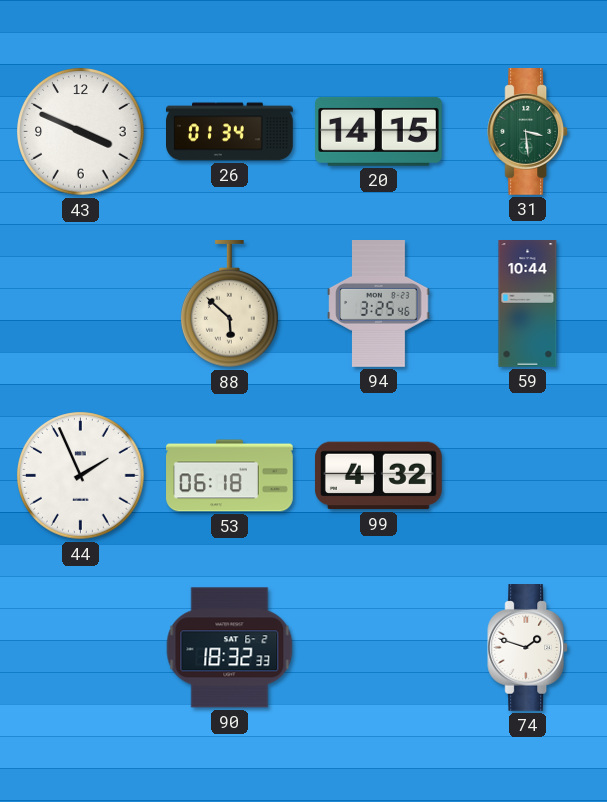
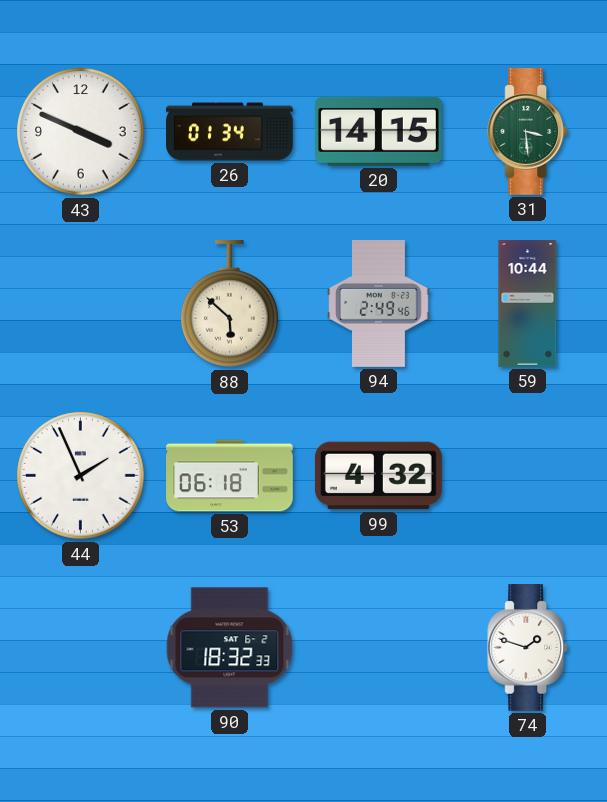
94: 3:25 -> 2:49 (379, 304)
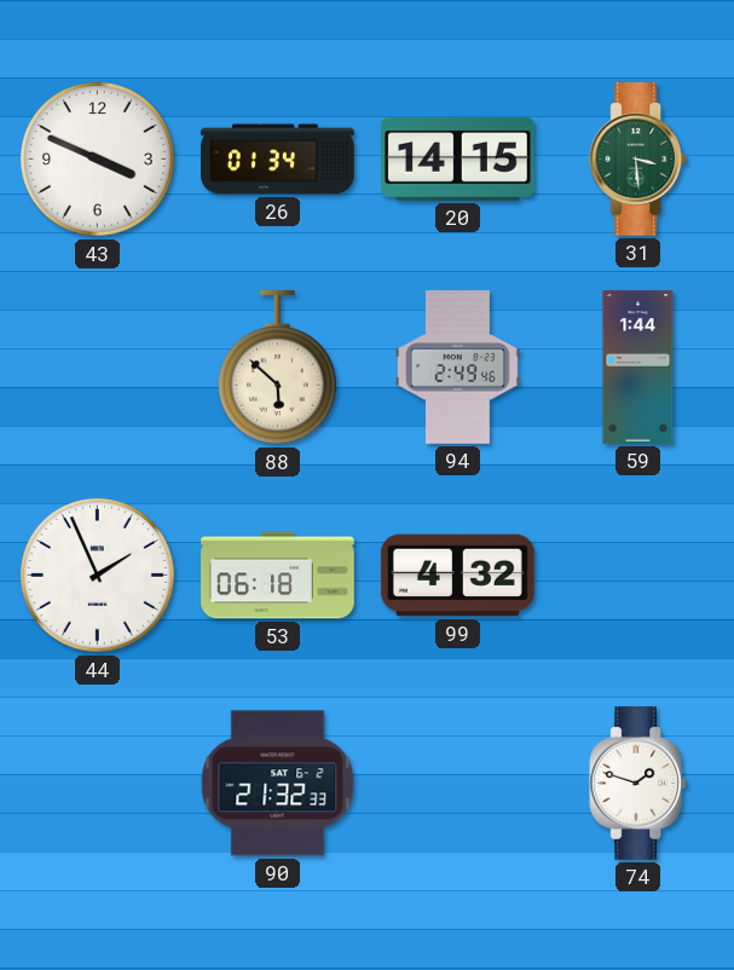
59: 10:44 -> 1:44 (638, 368)
90: 18:32 -> 21:32 (278, 784)
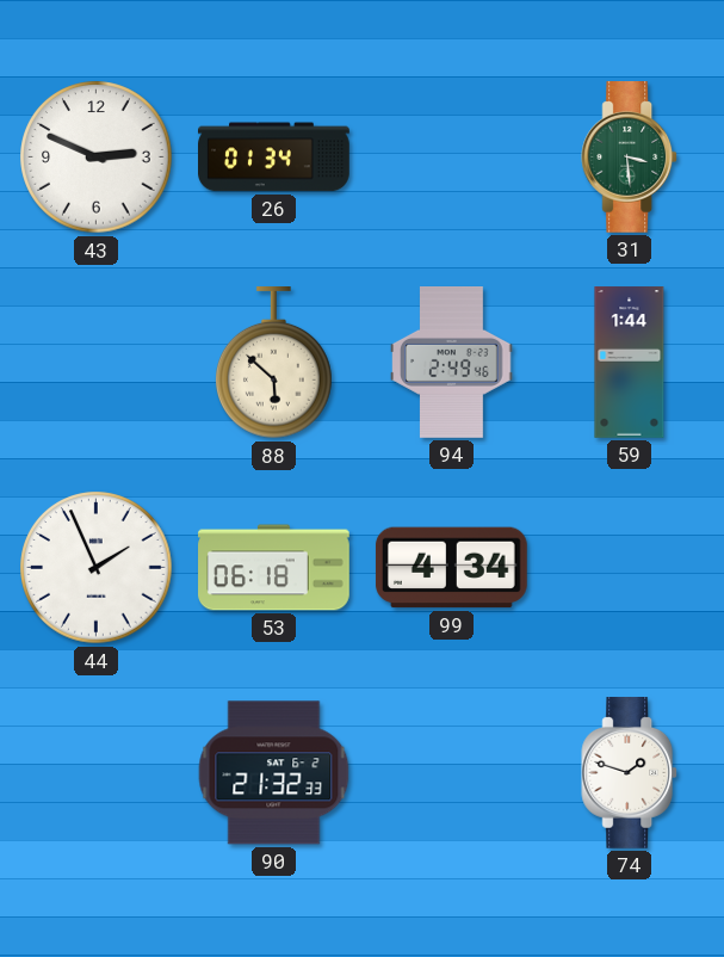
43: 3:49 -> 2:49 (97, 158)
20: 14:15 -> none (458, 158)
99: 4:32 -> 4:34 (451, 568)
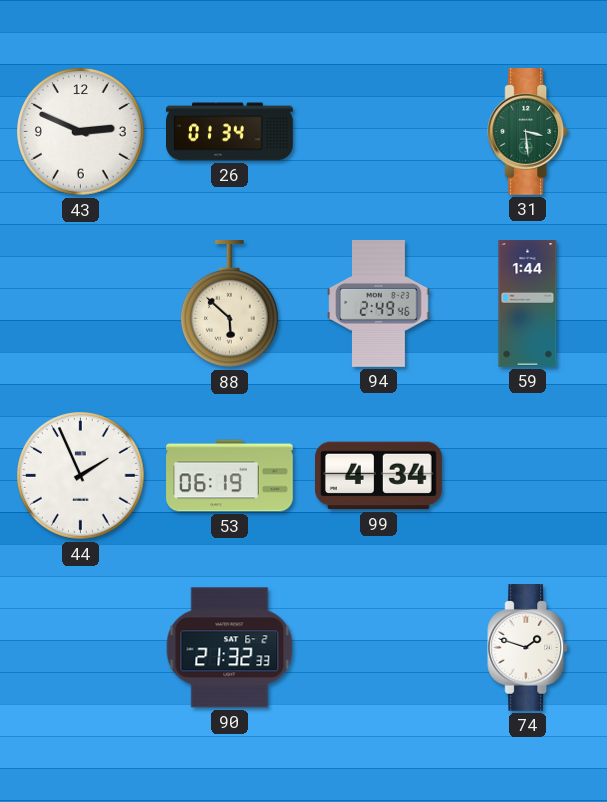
53: 06:18 -> 06:19 (230, 476)
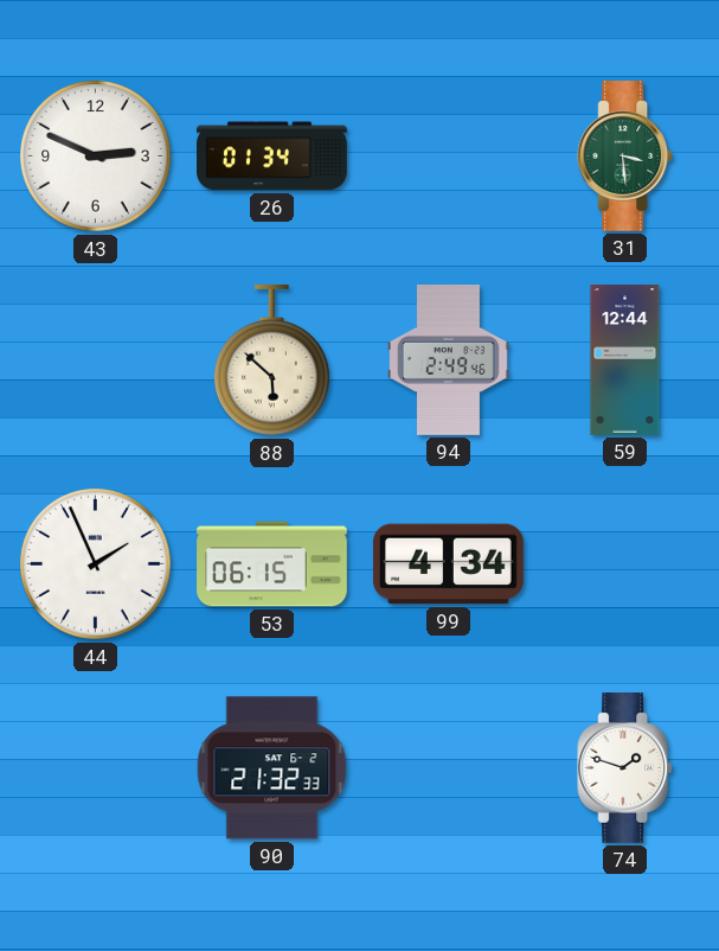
59: 1:44 -> 12:44 (625, 360)
53: 06:19 -> 06:15 (272, 564)
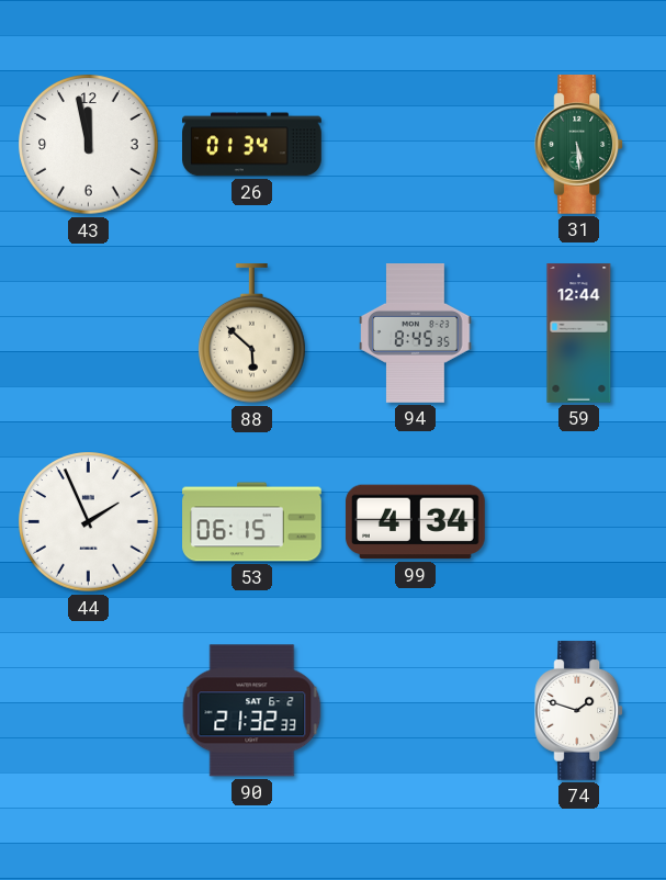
43: 2:49 -> 11:58 (89, 145)
31: 3:29 -> 5:29 (579, 145)
94: 2:49 -> 8:45 (416, 334)
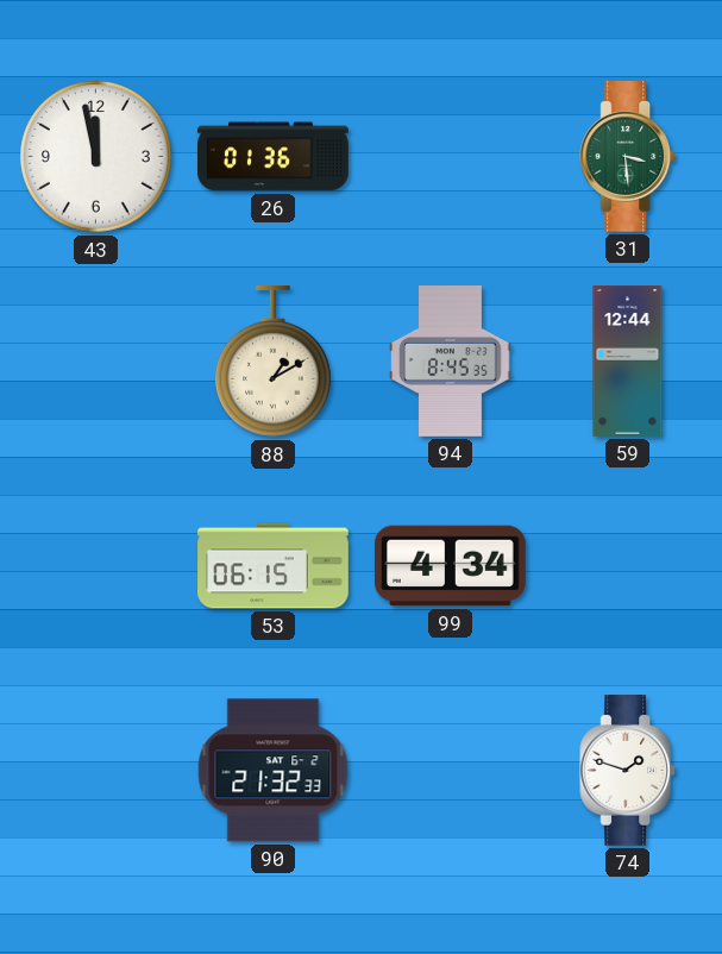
26: 01:34 -> 01:36 (274, 157)
31: 5:29 -> 3:29 (628, 157)
88: 5:52 -> 1:10 (274, 363)
44: 1:56 -> none (89, 522)
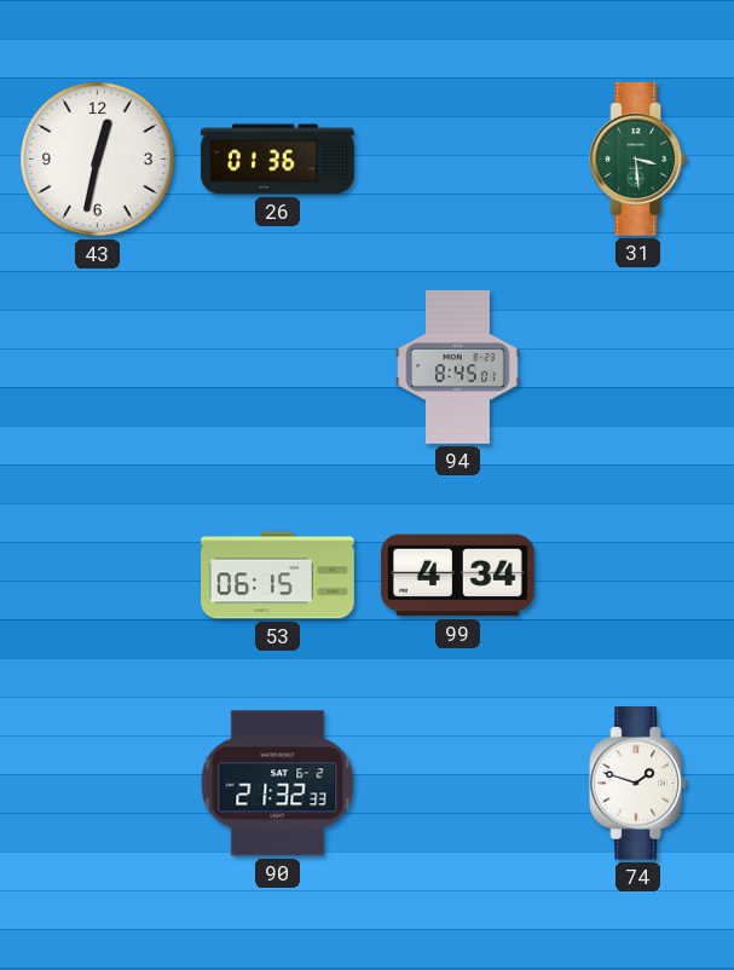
43: 11:58 -> 12:32 (98, 160)
88: 1:10 -> none (274, 363)
94: 8:45:35 -> 8:45:01 (458, 368)
59: 12:44 -> none (628, 362)
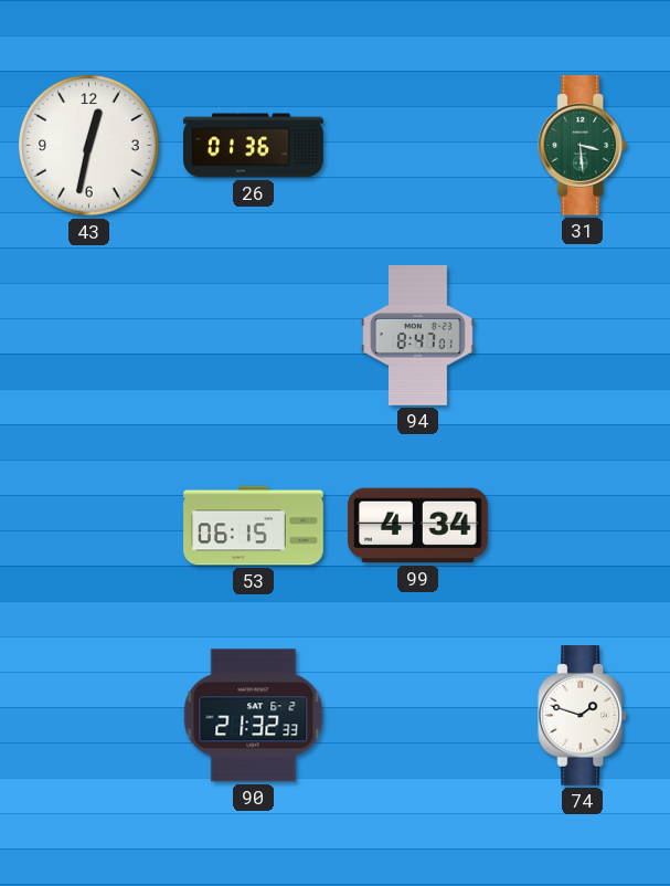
94: 8:45 -> 8:47 (418, 336)
